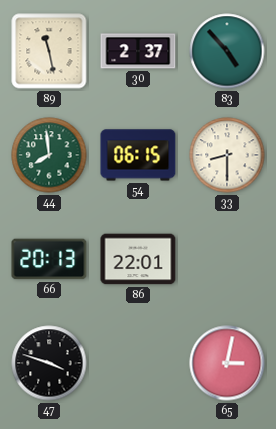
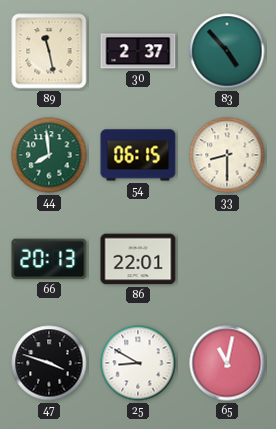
25: none -> 8:50 (138, 363)
65: 3:02 -> 11:02 (227, 363)
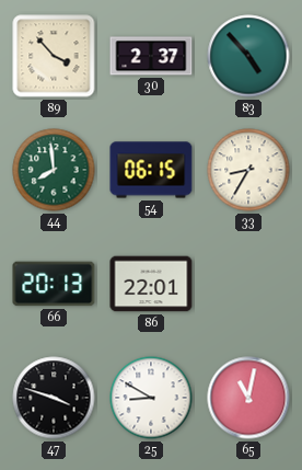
89: 11:28 -> 3:53 (54, 56)
33: 8:30 -> 8:35 (248, 170)
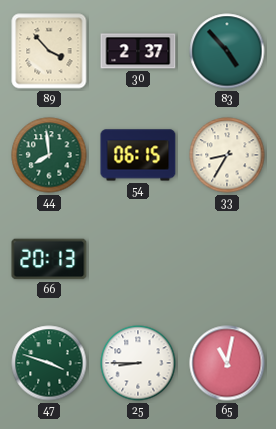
86: 22:01 -> none (151, 284)
47 dial: black -> green (49, 363)
25: 8:50 -> 8:45 (138, 363)
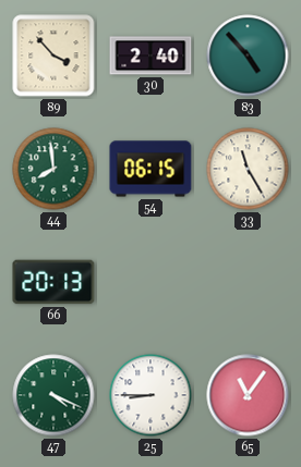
30: 2:37 -> 2:40 (150, 56)
33: 8:35 -> 11:25 (248, 169)
47: 3:48 -> 4:19 (53, 395)
65: 11:02 -> 11:06 (248, 395)
